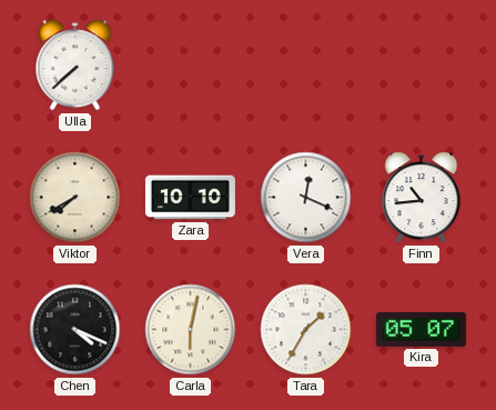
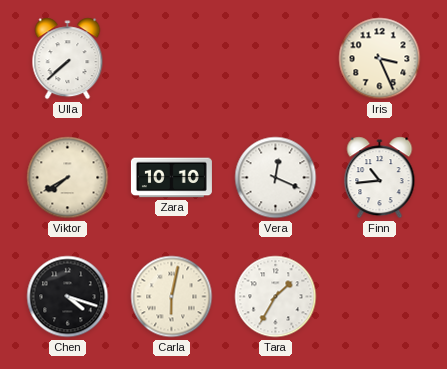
Iris: none -> 3:26 (380, 59)
Chen: 4:19 -> 4:18 (68, 297)
Kira: 05:07 -> none (421, 329)
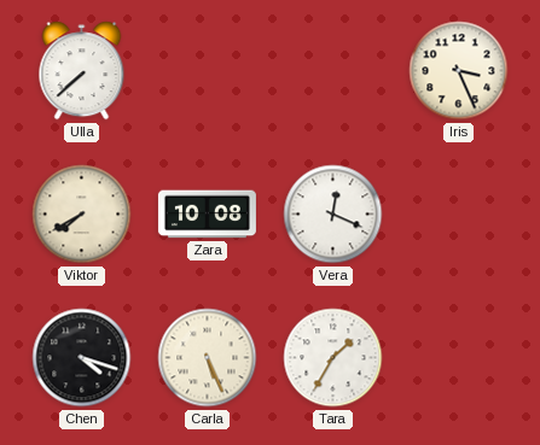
Zara: 10:10 -> 10:08 (207, 215)
Finn: 10:44 -> none (380, 178)
Carla: 6:02 -> 5:26 (208, 358)
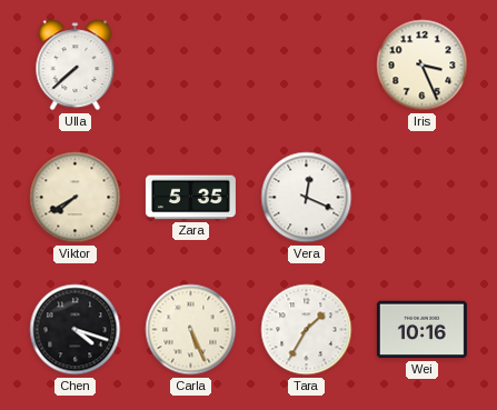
Zara: 10:08 -> 5:35 (190, 198)
Wei: none -> 10:16 (421, 330)
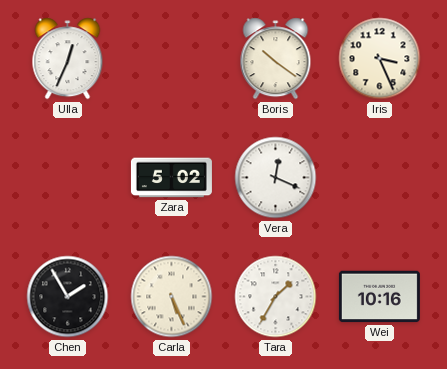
Ulla: 7:38 -> 12:34 (68, 59)
Boris: none -> 10:21 (276, 59)
Viktor: 7:40 -> none (76, 198)
Zara: 5:35 -> 5:02 (171, 178)
Chen: 4:18 -> 1:55 (68, 297)
